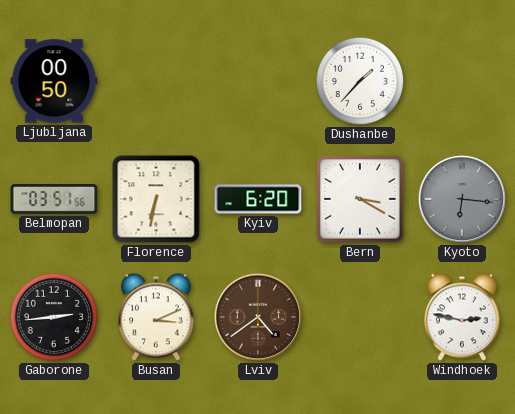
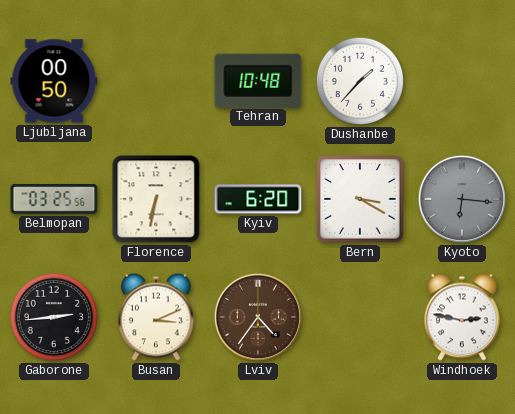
Tehran: none -> 10:48 (258, 80)
Belmopan: 03:51 -> 03:25 (54, 200)
Lviv: 4:39 -> 4:36 (258, 317)
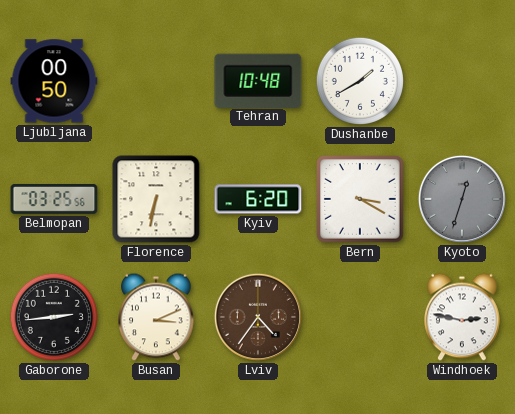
Dushanbe: 1:37 -> 1:40 (360, 81)
Kyoto: 6:16 -> 12:33 (462, 199)
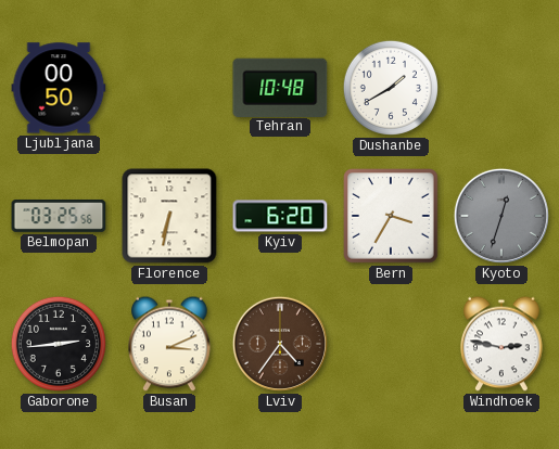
Bern: 3:20 -> 3:35 (391, 216)
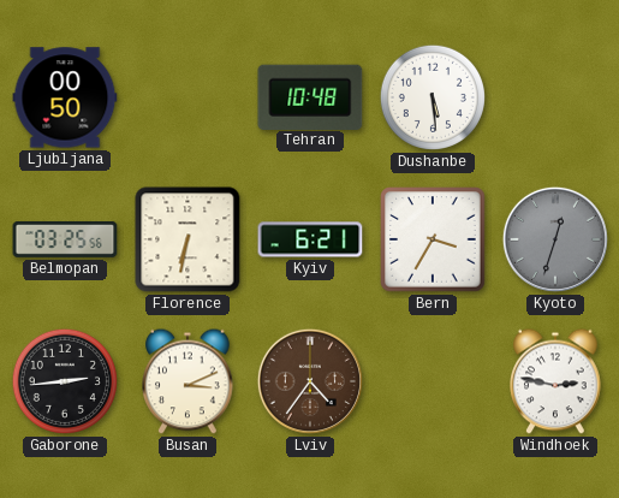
Dushanbe: 1:40 -> 5:29 (433, 97)
Kyiv: 6:20 -> 6:21 (310, 239)
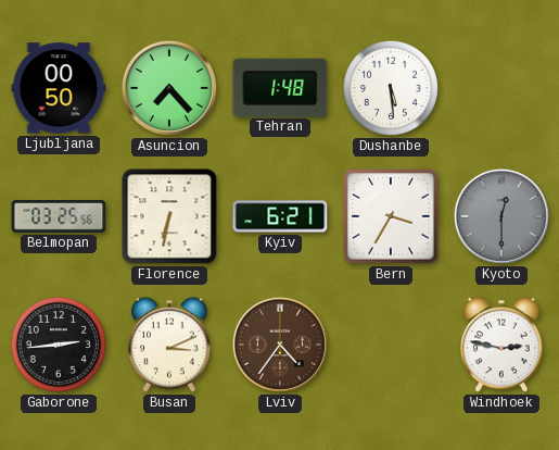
Asuncion: none -> 7:23 (169, 88)
Tehran: 10:48 -> 1:48 (280, 87)
Kyoto: 12:33 -> 12:30 (501, 216)
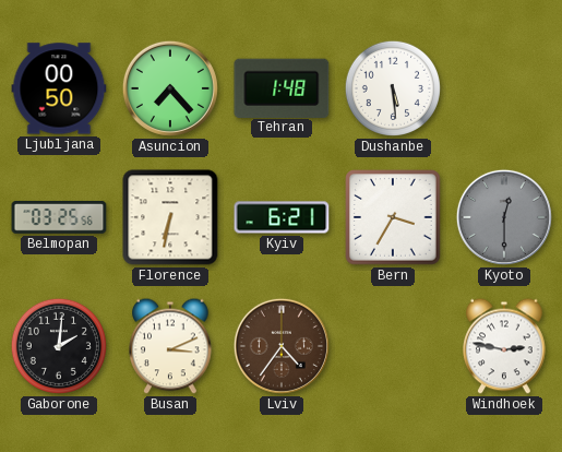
Gaborone: 2:44 -> 2:01 (59, 346)
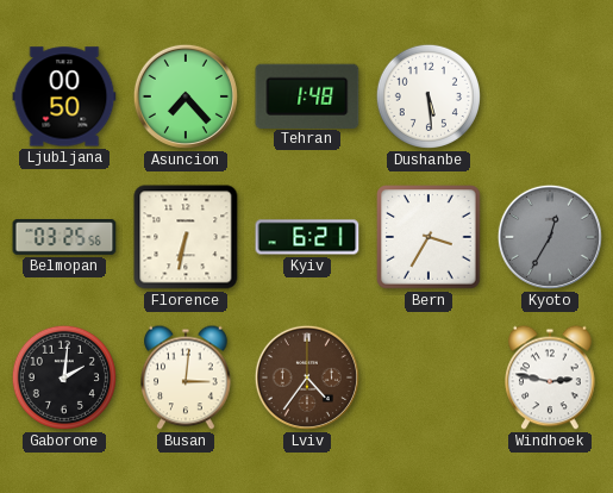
Kyoto: 12:30 -> 12:35 (550, 237)
Busan: 3:11 -> 3:01 (186, 377)
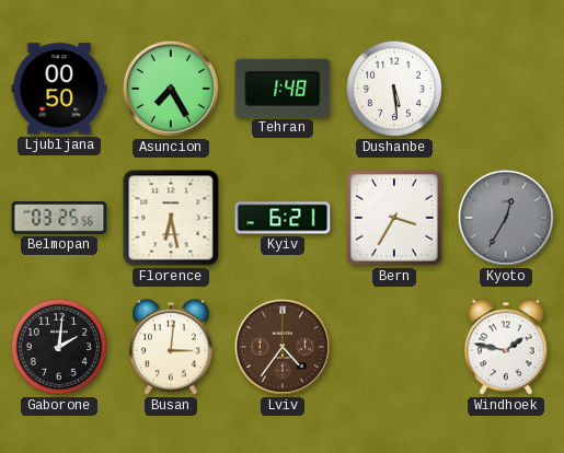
Asuncion: 7:23 -> 7:25 (171, 89)
Florence: 6:32 -> 6:28 (171, 218)
Windhoek: 2:47 -> 1:47 (506, 347)
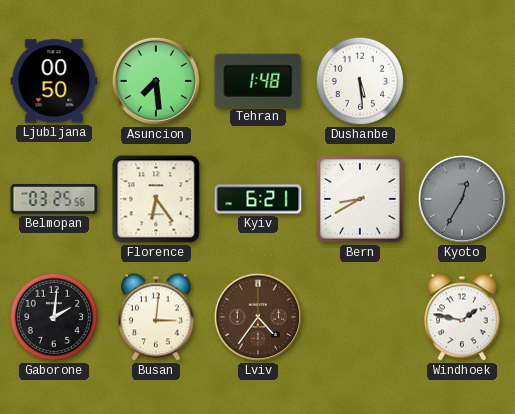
Asuncion: 7:25 -> 7:29 (156, 81)
Florence: 6:28 -> 6:24 (156, 199)
Bern: 3:35 -> 8:40 (360, 199)
